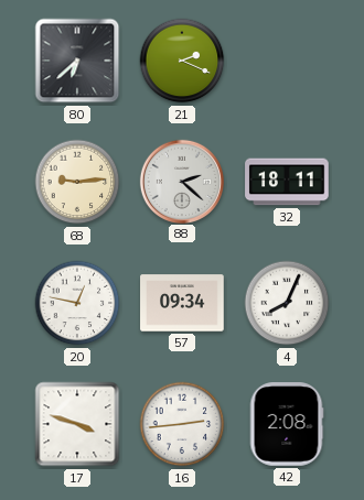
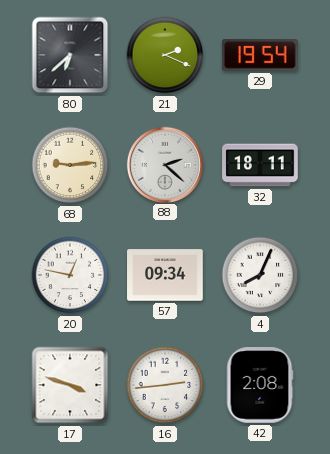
29: none -> 19:54 (260, 55)
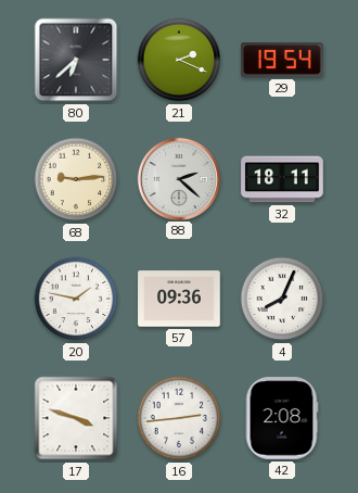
20: 12:47 -> 1:47 (76, 299)
57: 09:34 -> 09:36 (179, 299)
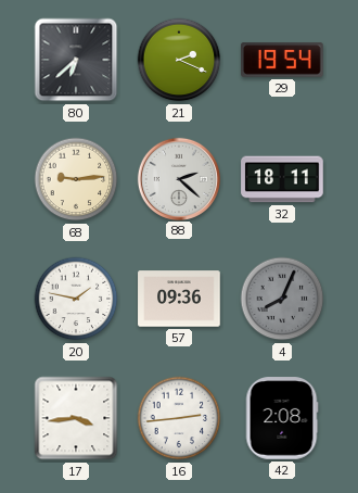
4 dial: white -> grey (282, 299)
17: 3:48 -> 3:44 (76, 418)
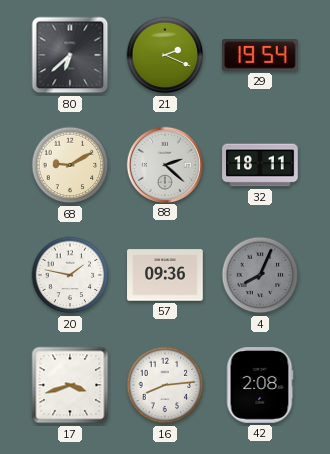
68: 9:14 -> 9:10 (70, 165)
17: 3:44 -> 3:42 (70, 385)
16: 2:44 -> 8:14 (165, 385)
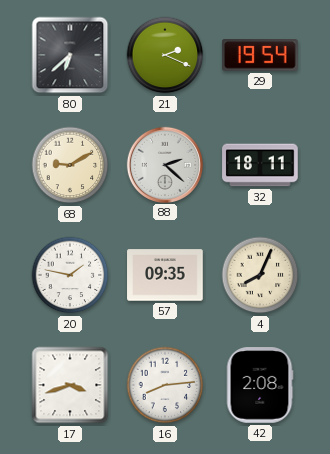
57: 09:36 -> 09:35 (165, 275)
4 dial: grey -> cream (260, 275)
